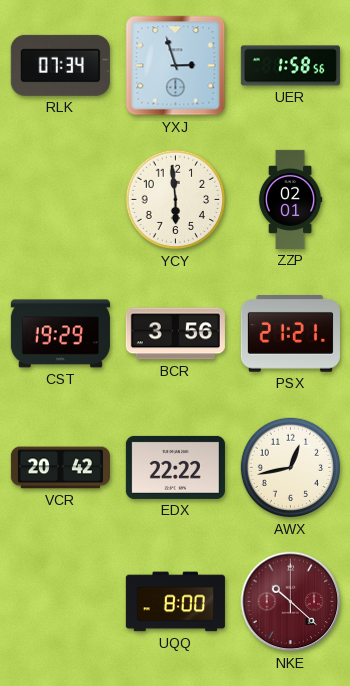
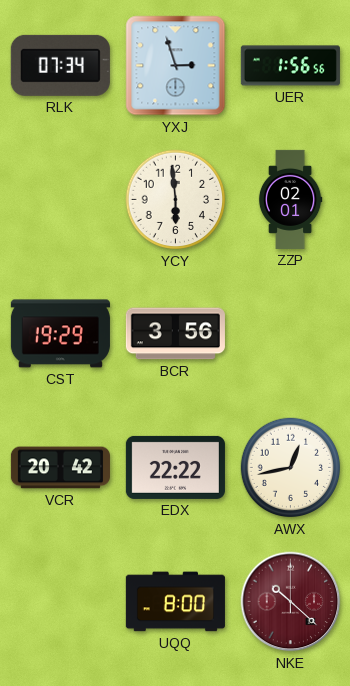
UER: 1:58 -> 1:56 (290, 66)
PSX: 21:21 -> none (290, 334)
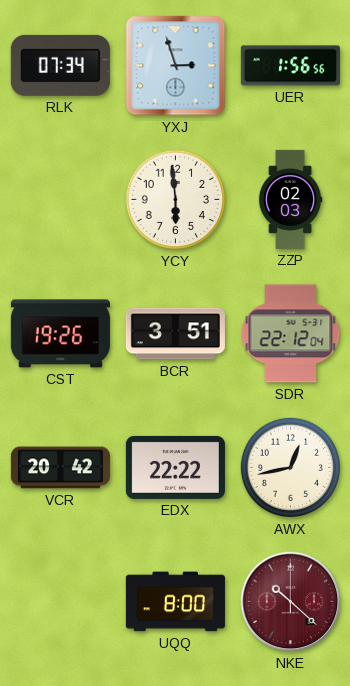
ZZP: 02:01 -> 02:03 (290, 199)
CST: 19:29 -> 19:26 (60, 334)
BCR: 3:56 -> 3:51 (175, 334)
SDR: none -> 22:12 (291, 334)
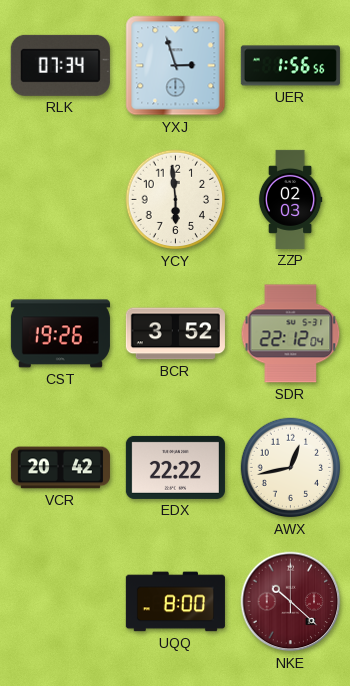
BCR: 3:51 -> 3:52 (175, 334)
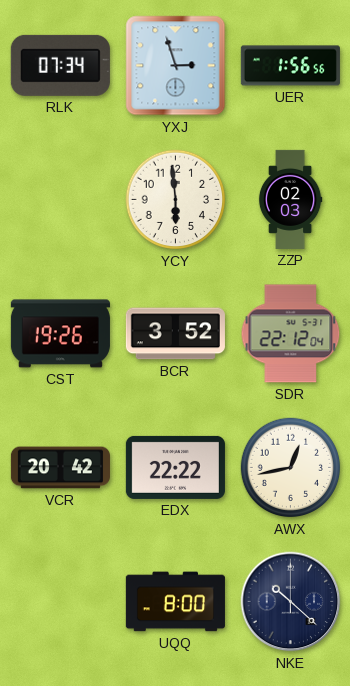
NKE dial: burgundy -> navy (291, 602)
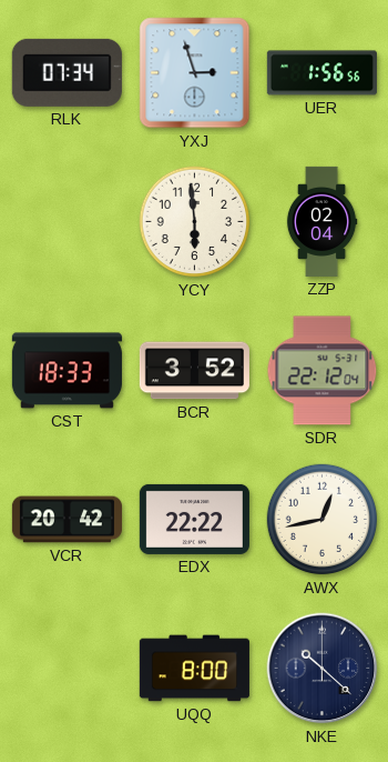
ZZP: 02:03 -> 02:04 (321, 221)
CST: 19:26 -> 18:33 (67, 371)
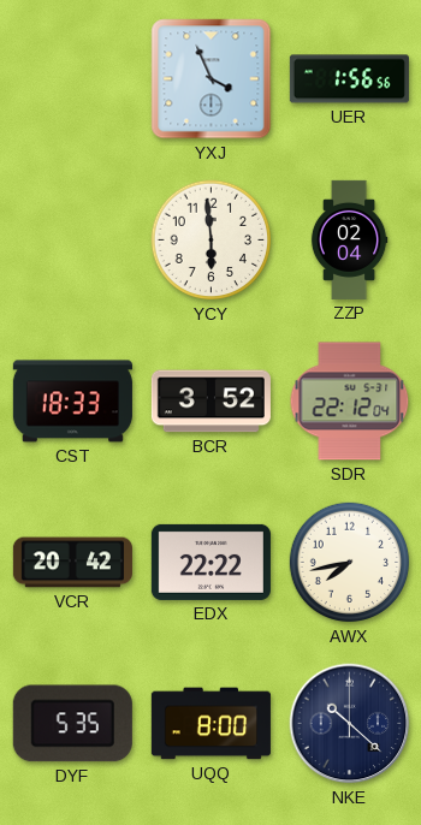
RLK: 07:34 -> none (67, 72)
YXJ: 2:57 -> 3:56 (212, 79)
AWX: 12:43 -> 7:43 (350, 563)
DYF: none -> 5:35 (72, 724)
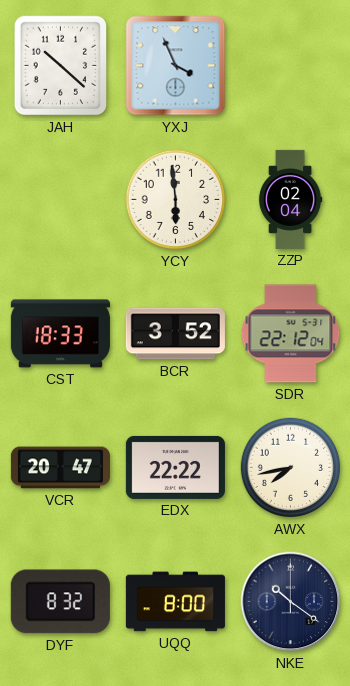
JAH: none -> 10:22 (61, 66)
UER: 1:56 -> none (349, 79)
VCR: 20:42 -> 20:47 (60, 468)
DYF: 5:35 -> 8:32 (60, 602)
NKE: 10:22 -> 10:21 (291, 602)
